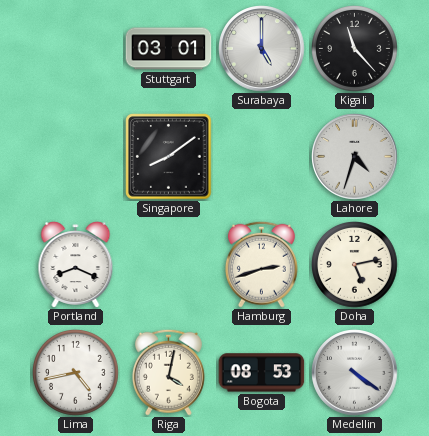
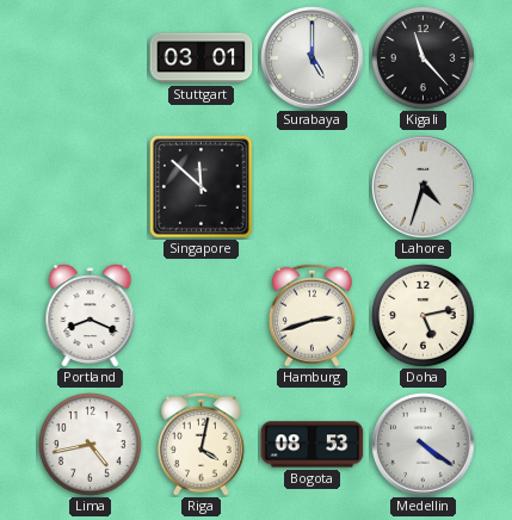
Singapore: 8:09 -> 11:52 (202, 187)
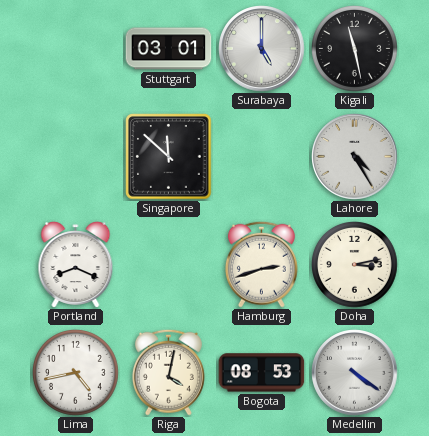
Kigali: 11:23 -> 11:28 (355, 49)
Lahore: 4:33 -> 4:25 (355, 157)
Doha: 5:13 -> 3:13 (355, 265)
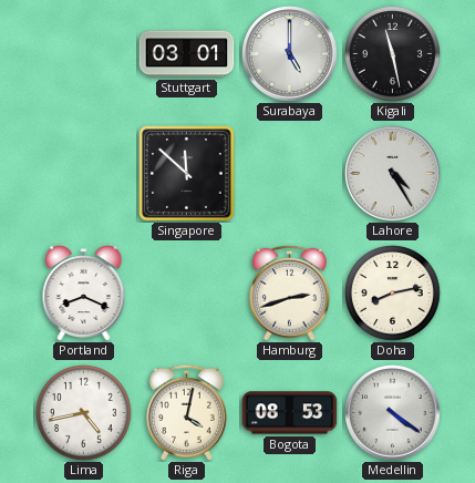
Doha: 3:13 -> 8:13 (393, 294)
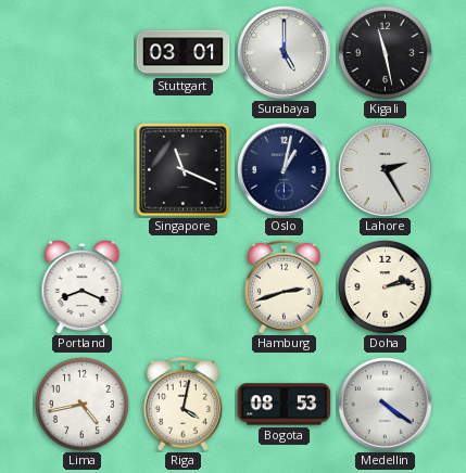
Singapore: 11:52 -> 11:19 (184, 170)
Oslo: none -> 1:02 (285, 170)
Lahore: 4:25 -> 2:25 (386, 170)
Doha: 8:13 -> 2:13 (386, 287)
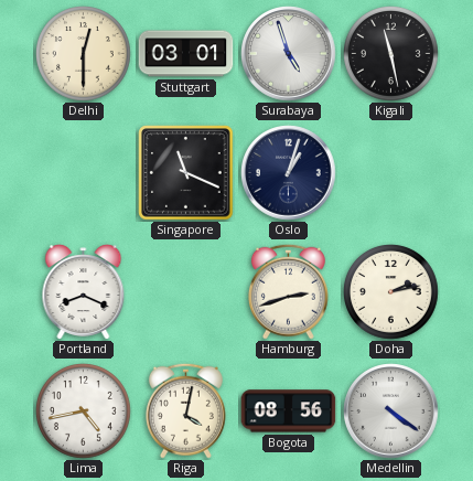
Delhi: none -> 12:30 (84, 54)
Surabaya: 5:00 -> 4:57 (289, 54)
Oslo: 1:02 -> 1:03 (289, 173)
Lahore: 2:25 -> none (386, 170)
Bogota: 08:53 -> 08:56 (289, 411)
